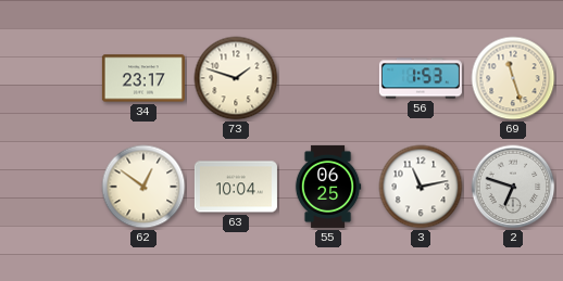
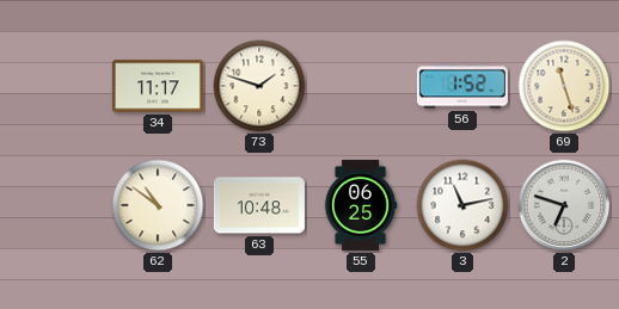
34: 23:17 -> 11:17 (158, 86)
56: 1:53 -> 1:52 (462, 86)
62: 12:51 -> 10:51 (158, 205)
63: 10:04 -> 10:48 (259, 205)
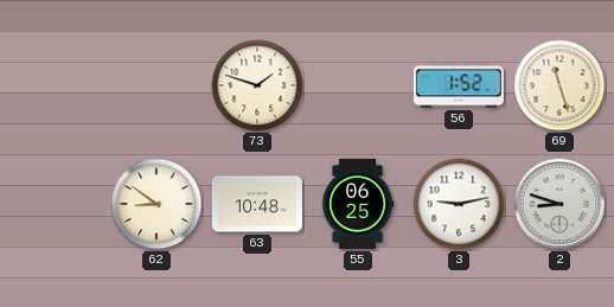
34: 11:17 -> none (158, 86)
62: 10:51 -> 8:51 (156, 204)
3: 11:13 -> 9:13 (459, 204)
2: 6:48 -> 8:48 (559, 204)
